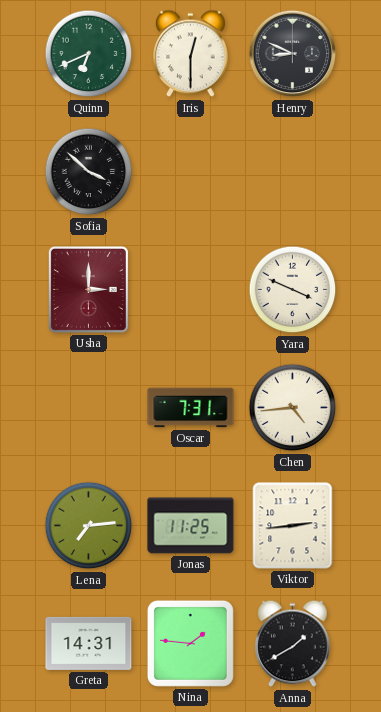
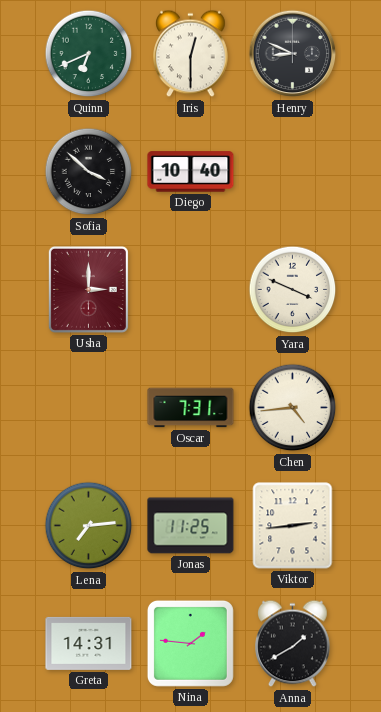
Diego: none -> 10:40 (191, 172)
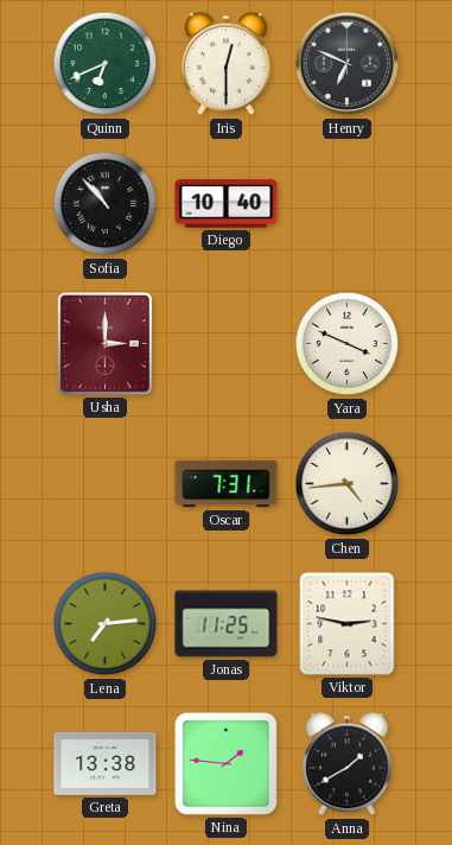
Henry: 8:49 -> 6:49 (348, 64)
Sofia: 3:52 -> 10:53 (106, 204)
Viktor: 2:44 -> 2:47 (348, 624)
Greta: 14:31 -> 13:38 (106, 763)
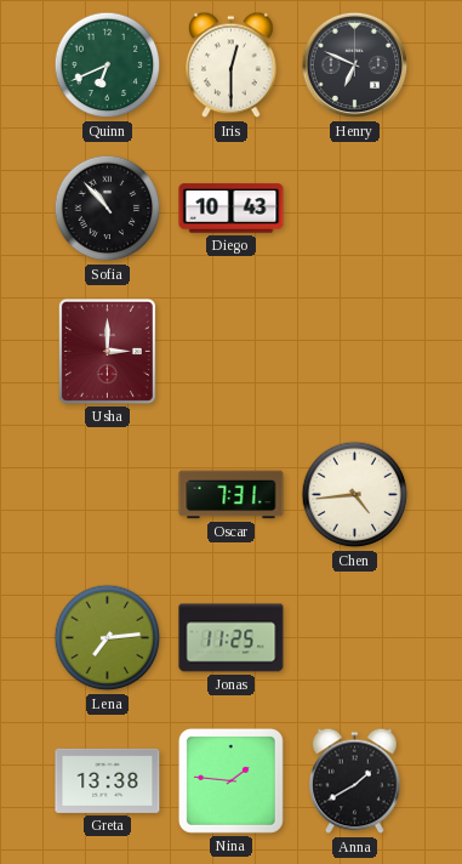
Diego: 10:40 -> 10:43 (232, 209)
Yara: 3:49 -> none (348, 344)
Viktor: 2:47 -> none (348, 624)
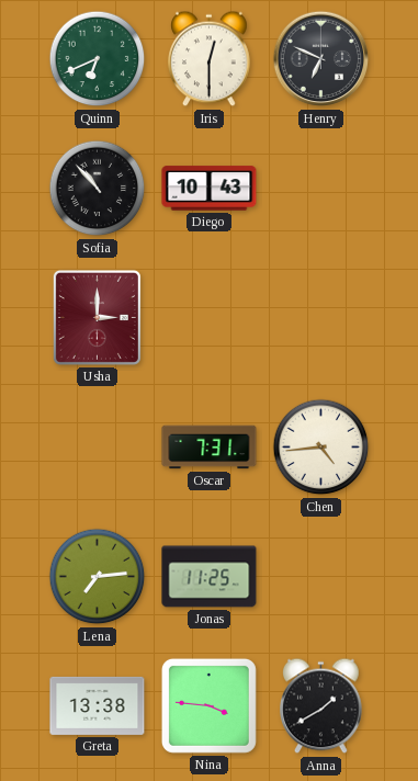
Nina: 1:46 -> 3:46 (208, 705)
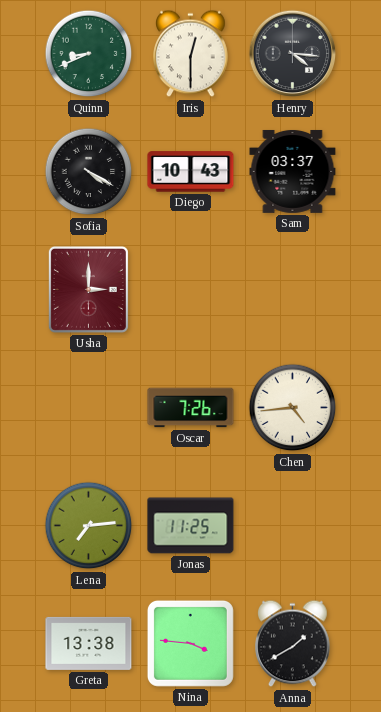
Quinn: 6:41 -> 8:41 (89, 54)
Henry: 6:49 -> 4:16 (293, 54)
Sofia: 10:53 -> 4:20 (89, 172)
Sam: none -> 03:37 (293, 171)
Oscar: 7:31 -> 7:26 (191, 408)
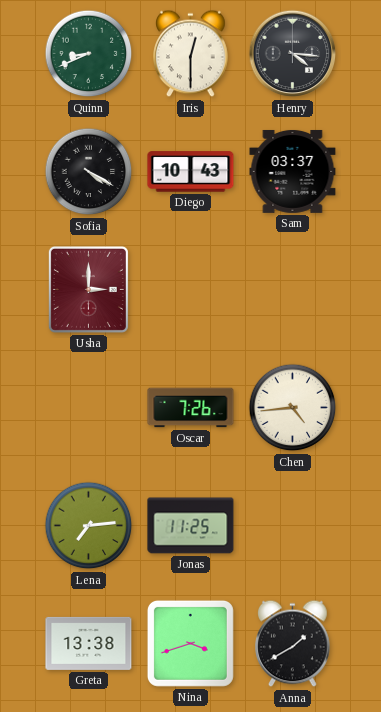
Nina: 3:46 -> 3:42 (190, 643)
